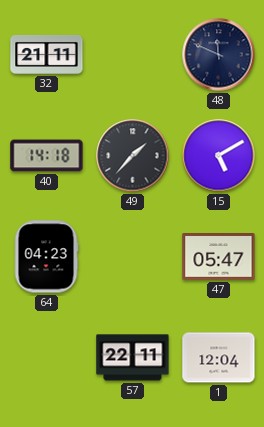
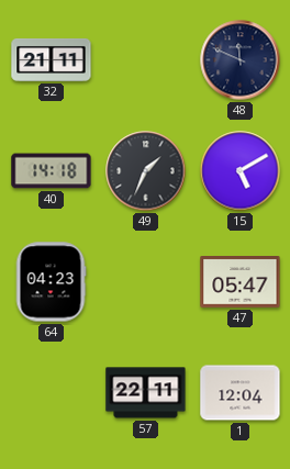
49: 1:37 -> 1:34 (146, 171)
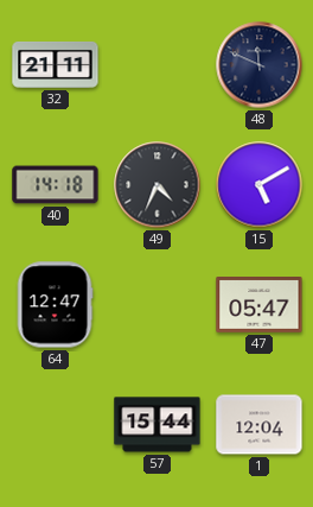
49: 1:34 -> 4:34 (158, 185)
64: 04:23 -> 12:47 (55, 305)
57: 22:11 -> 15:44 (158, 425)
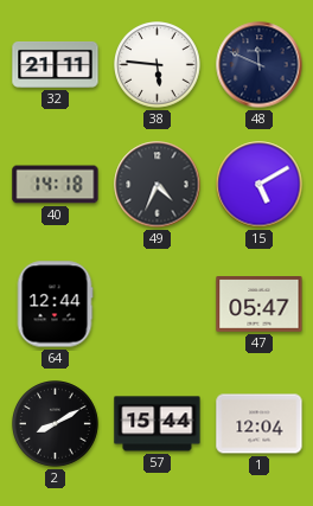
38: none -> 5:46 (158, 65)
64: 12:47 -> 12:44 (55, 305)
2: none -> 8:10 (56, 424)
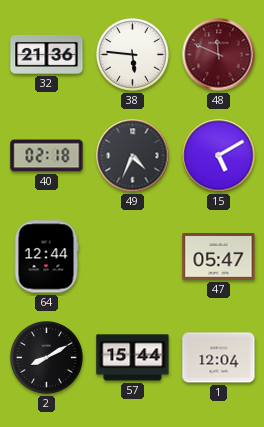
32: 21:11 -> 21:36 (47, 55)
48 dial: navy -> burgundy (219, 55)
40: 14:18 -> 02:18 (47, 156)
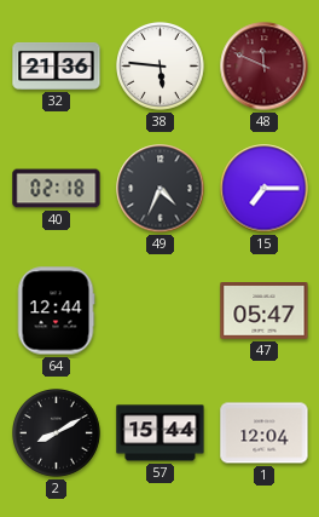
15: 5:10 -> 7:15 (265, 189)
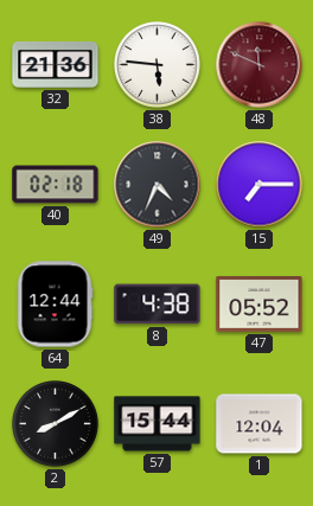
8: none -> 4:38 (158, 305)
47: 05:47 -> 05:52 (260, 305)
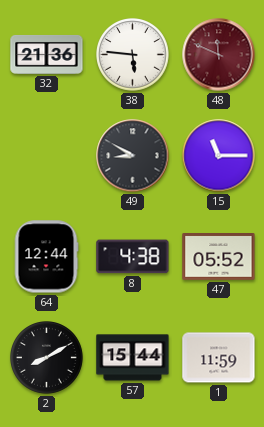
40: 02:18 -> none (56, 185)
49: 4:34 -> 8:50 (133, 156)
15: 7:15 -> 11:15 (219, 156)
1: 12:04 -> 11:59 (219, 358)
